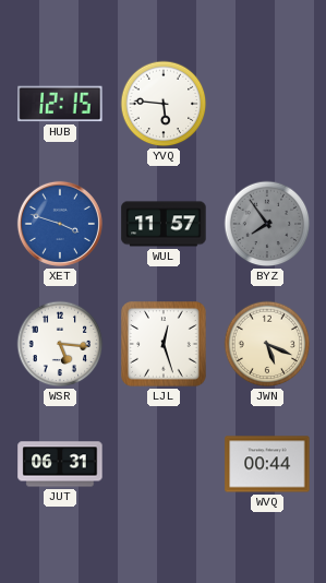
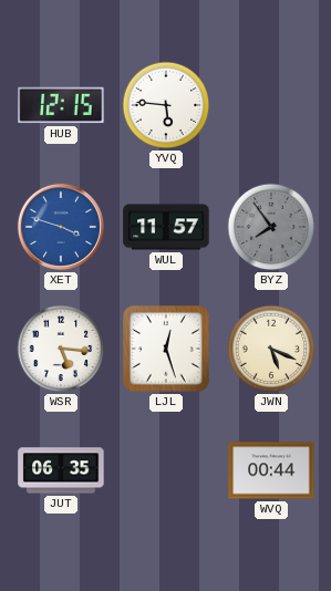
JUT: 06:31 -> 06:35 (61, 470)
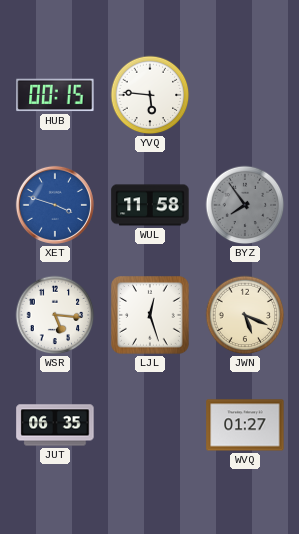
HUB: 12:15 -> 00:15 (55, 95)
WUL: 11:57 -> 11:58 (150, 205)
WVQ: 00:44 -> 01:27 (245, 425)
